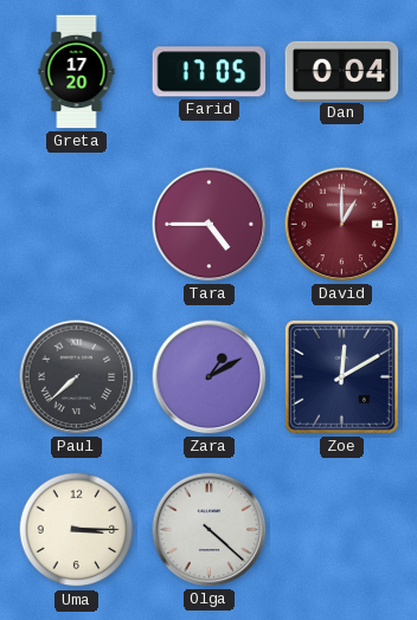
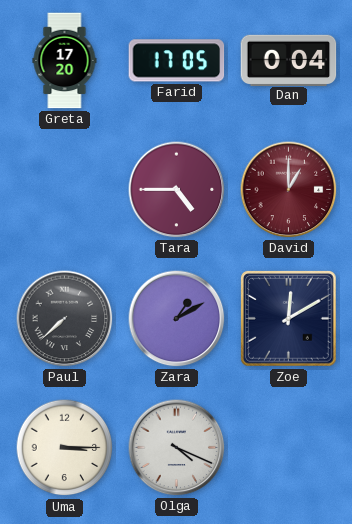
Olga: 4:22 -> 4:19 (177, 448)
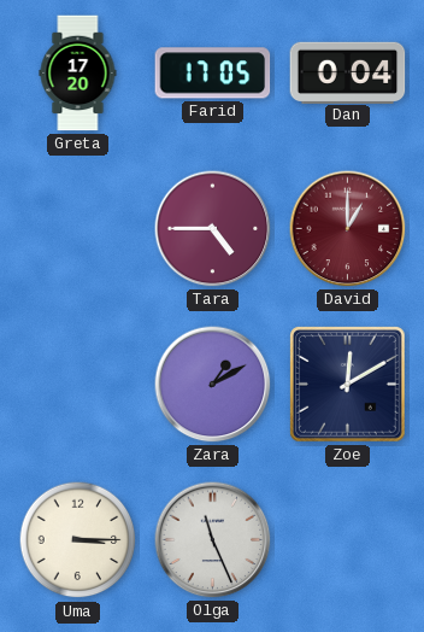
Paul: 7:38 -> none (65, 319)
Olga: 4:19 -> 11:26 (213, 540)
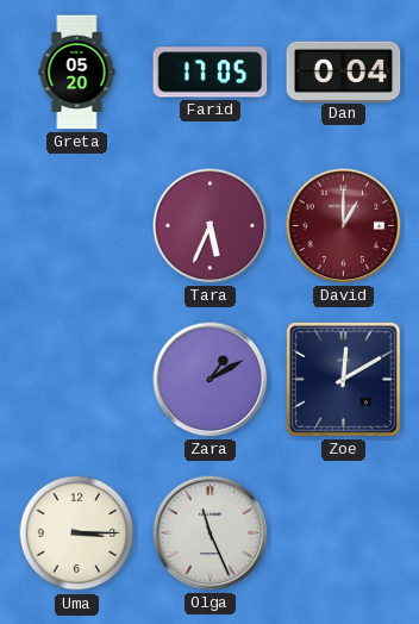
Greta: 17:20 -> 05:20 (77, 73)
Tara: 4:45 -> 5:34 (211, 226)
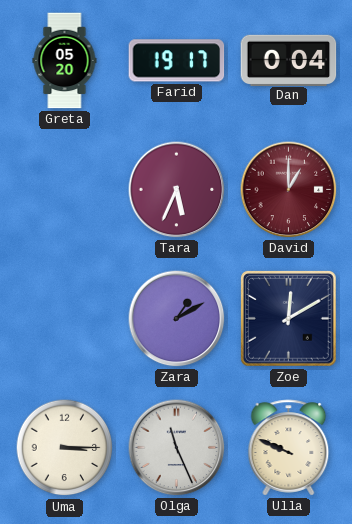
Farid: 17:05 -> 19:17 (177, 61)
Ulla: none -> 9:49 (289, 448)
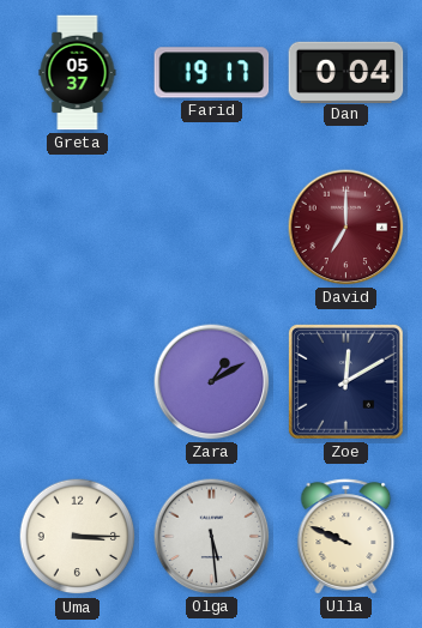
Greta: 05:20 -> 05:37 (78, 73)
Tara: 5:34 -> none (177, 190)
David: 1:00 -> 7:00 (346, 228)
Olga: 11:26 -> 5:29 (212, 537)
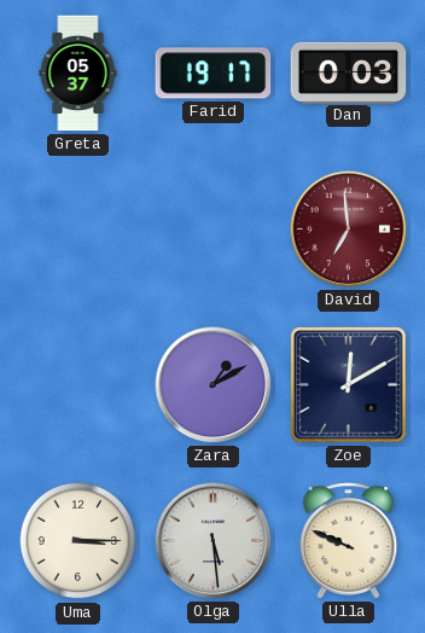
Dan: 0:04 -> 0:03 (349, 72)
David: 7:00 -> 6:59 (349, 230)
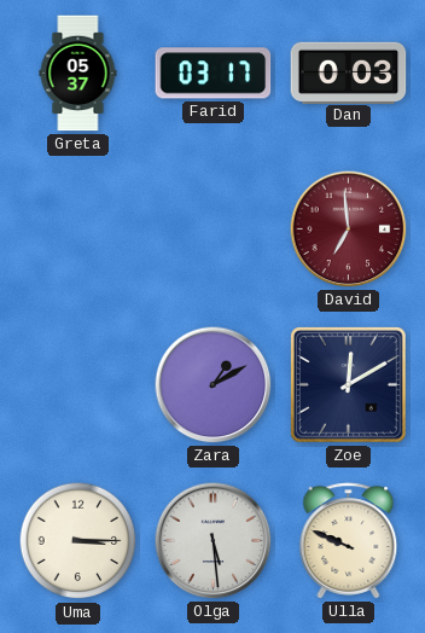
Farid: 19:17 -> 03:17 (214, 74)
